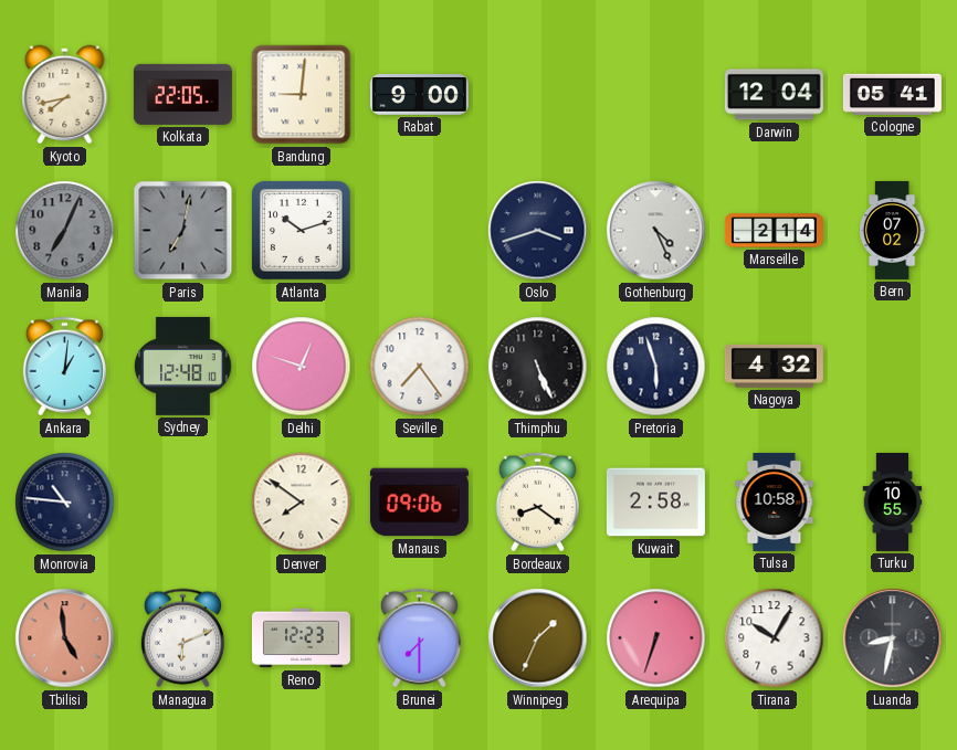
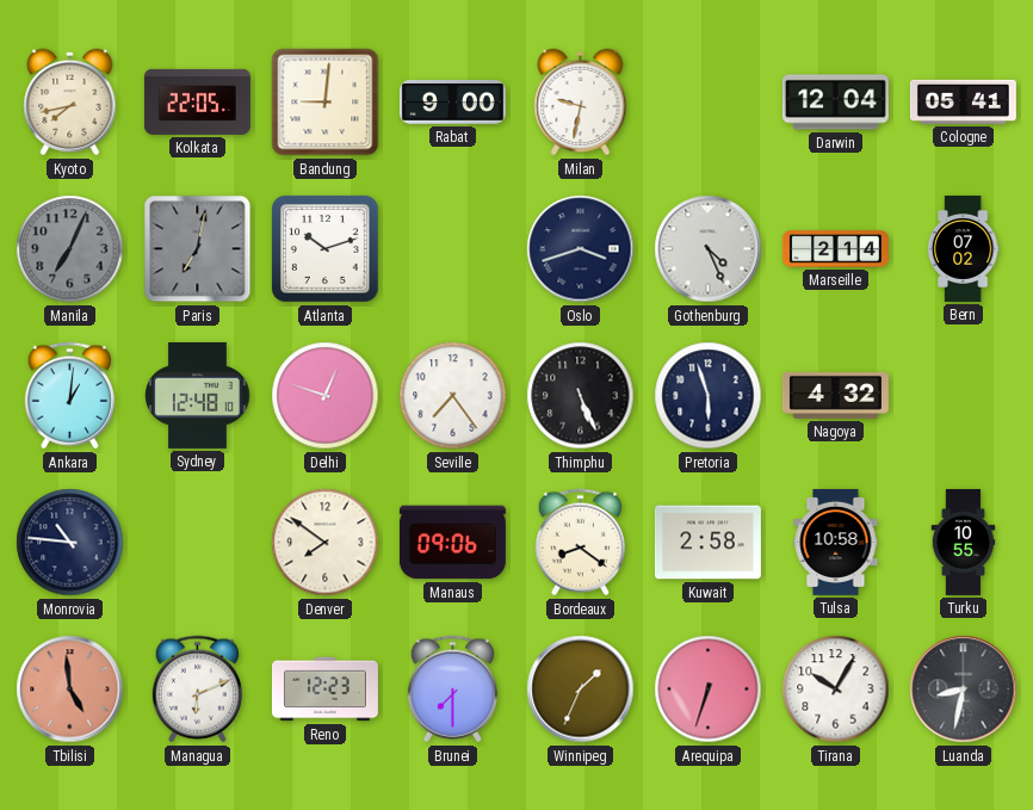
Milan: none -> 9:32 (581, 103)
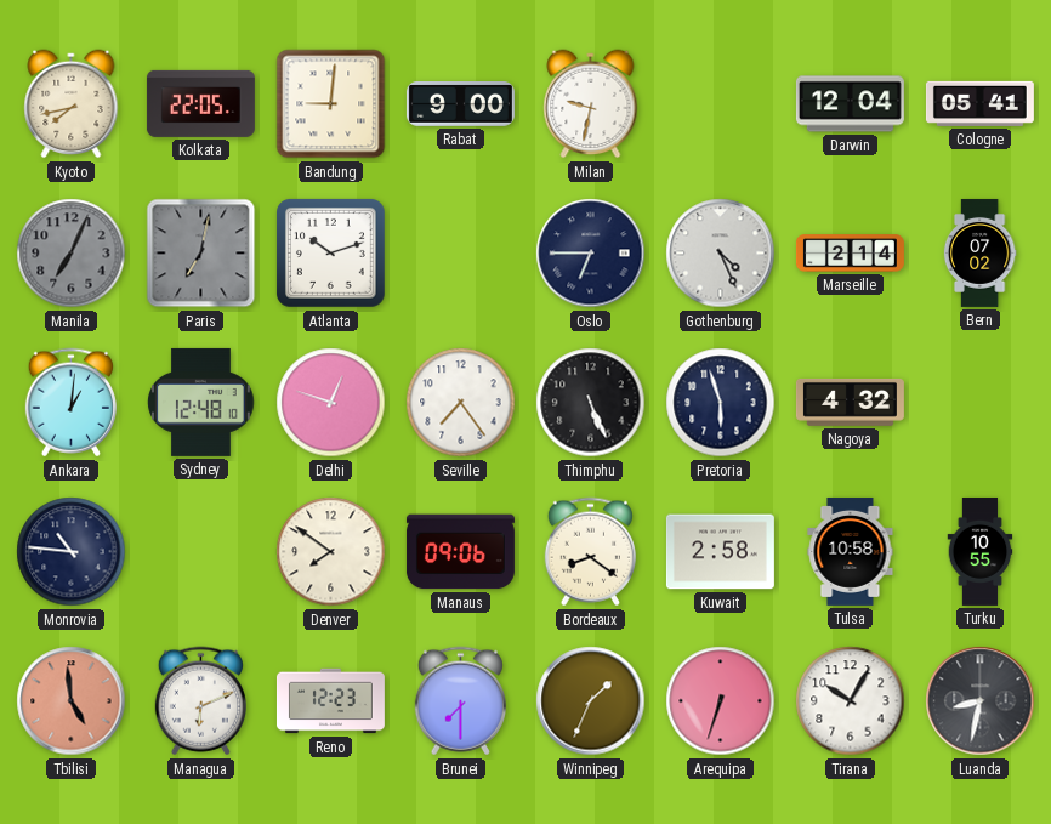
Oslo: 3:42 -> 6:45 (591, 254)
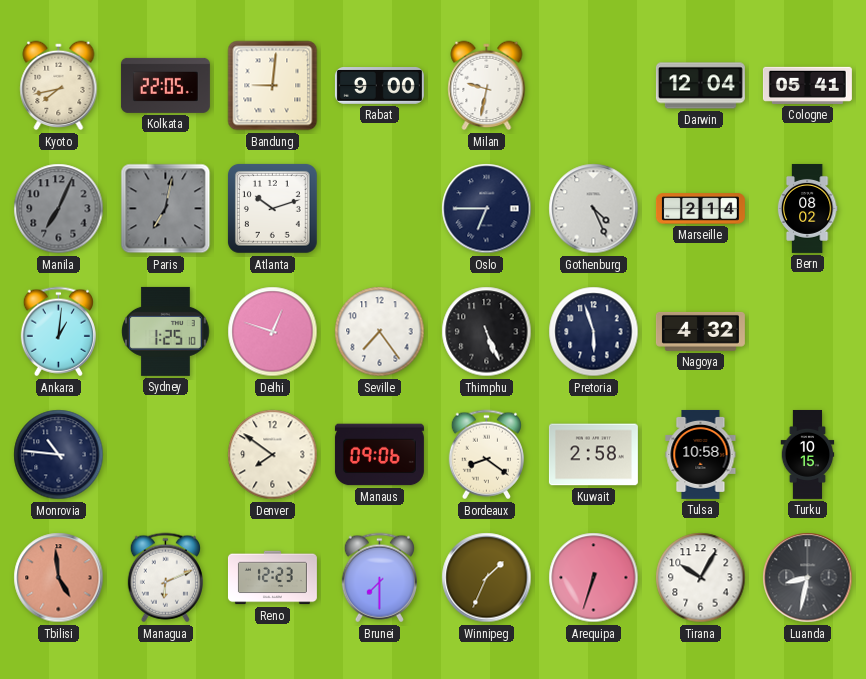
Bern: 07:02 -> 08:02 (807, 208)
Sydney: 12:48 -> 1:25 (166, 331)
Turku: 10:55 -> 10:15 (808, 454)
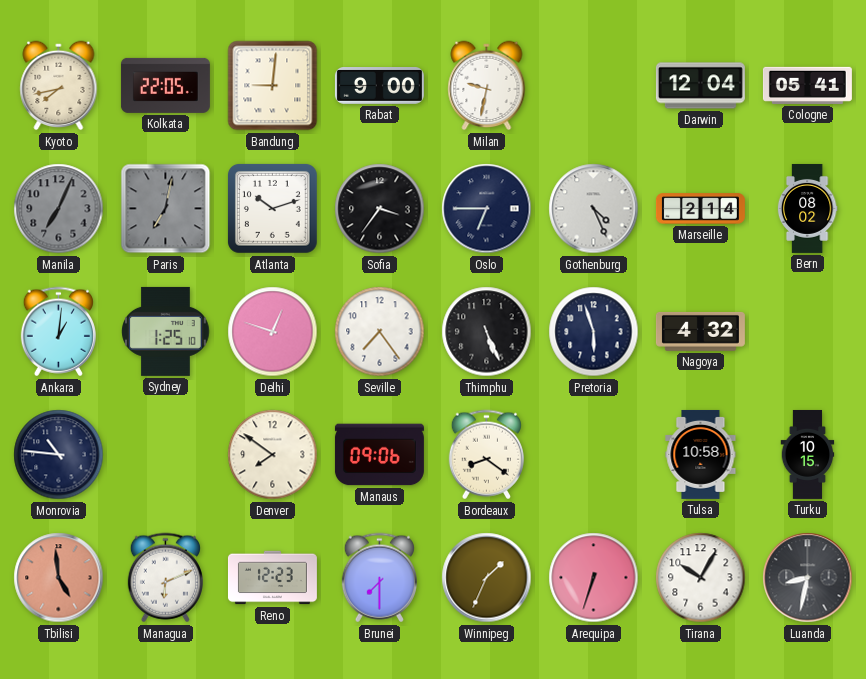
Sofia: none -> 3:36 (380, 209)
Kuwait: 2:58 -> none (593, 455)
